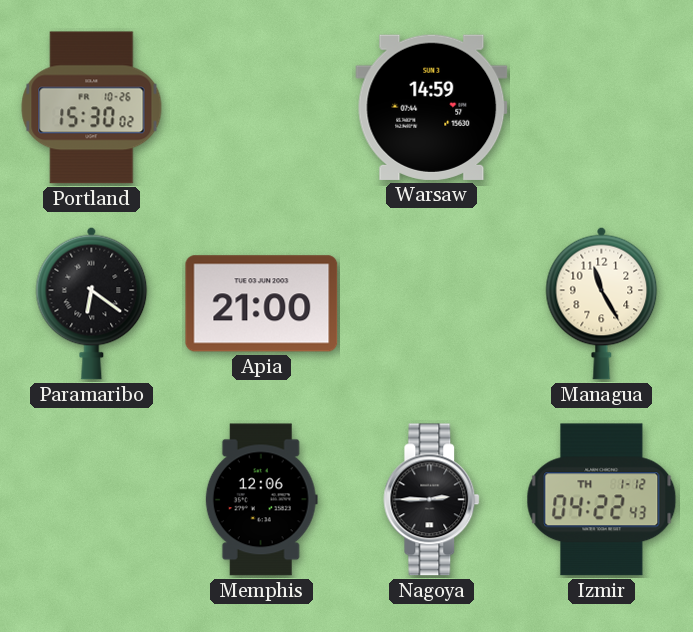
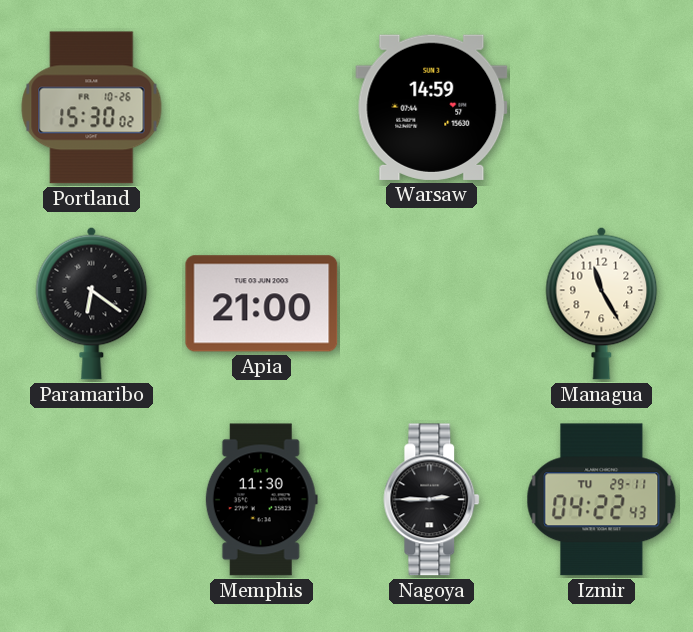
Memphis: 12:06 -> 11:30 (261, 500)
Izmir date: TH 1-12 -> TU 29-11 (602, 500)
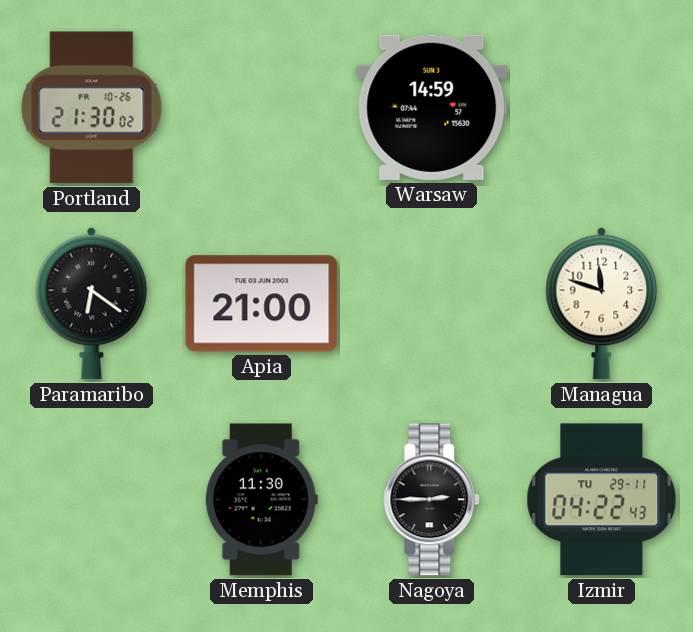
Portland: 15:30 -> 21:30 (92, 108)
Managua: 11:25 -> 11:48 (602, 303)
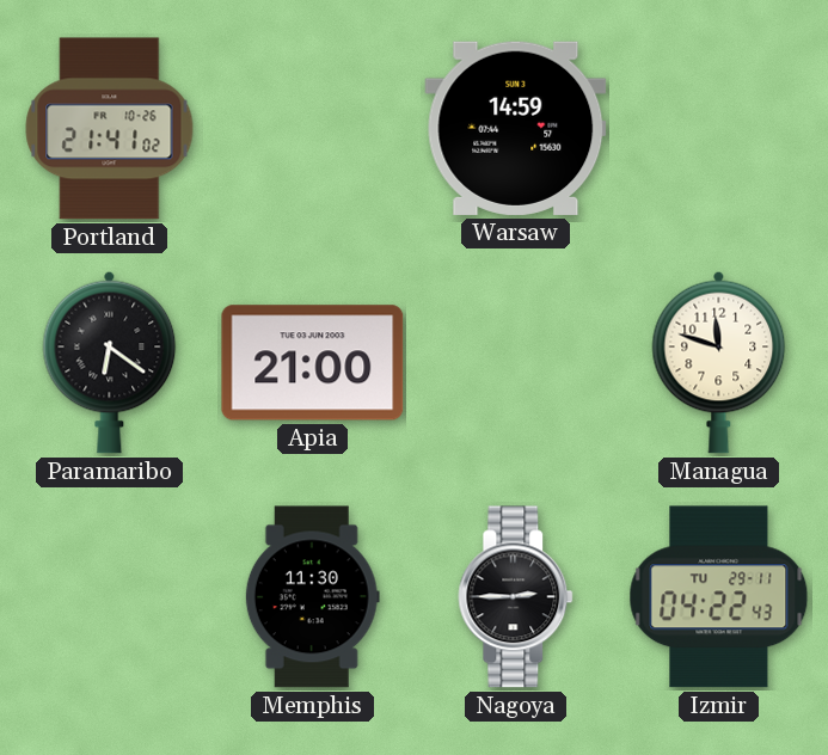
Portland: 21:30 -> 21:41 (110, 129)
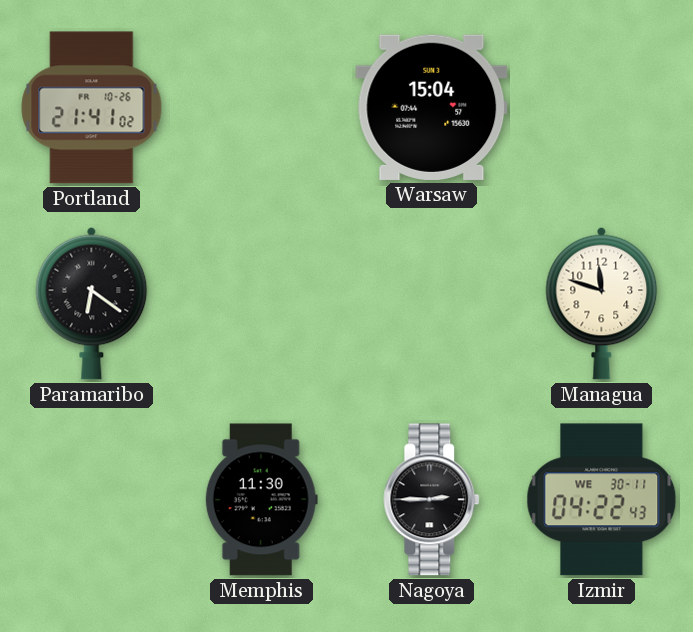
Warsaw: 14:59 -> 15:04 (432, 107)
Apia: 21:00 -> none (313, 363)
Izmir date: TU 29-11 -> WE 30-11 (602, 500)
